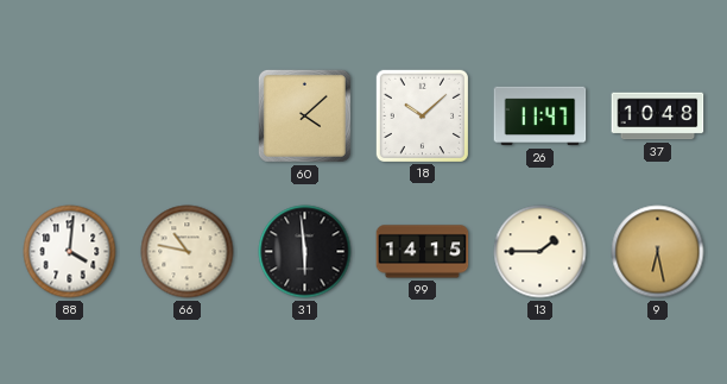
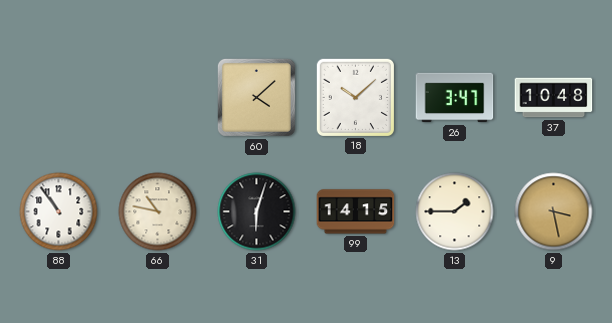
26: 11:47 -> 3:47 (455, 98)
88: 4:01 -> 10:54 (59, 212)
31: 5:59 -> 6:03 (257, 212)
9: 6:28 -> 3:28 (554, 212)
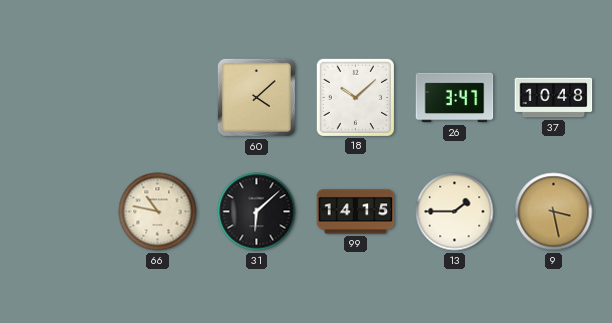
88: 10:54 -> none (59, 212)
31: 6:03 -> 6:08 (257, 212)
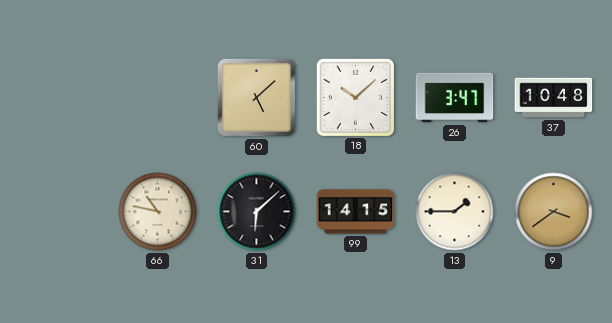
60: 4:08 -> 5:08 (256, 97)
9: 3:28 -> 3:39 (554, 212)
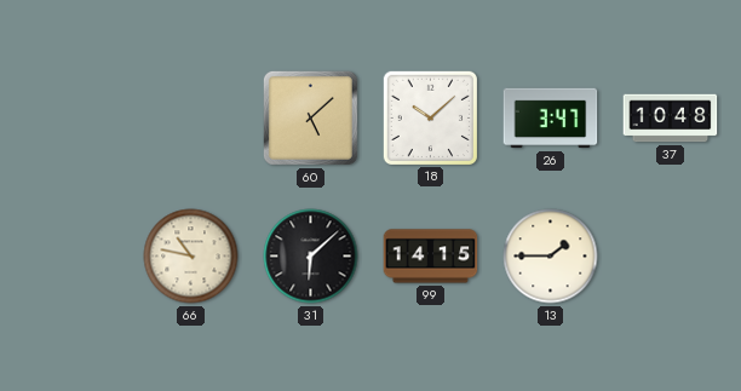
9: 3:39 -> none (554, 212)
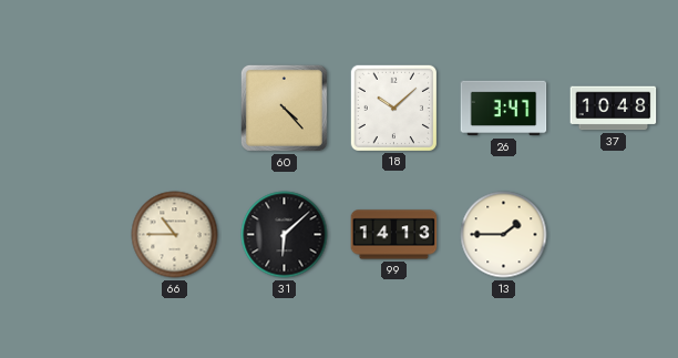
60: 5:08 -> 4:23 (284, 108)
66: 10:47 -> 10:45 (175, 235)
99: 14:15 -> 14:13 (394, 235)
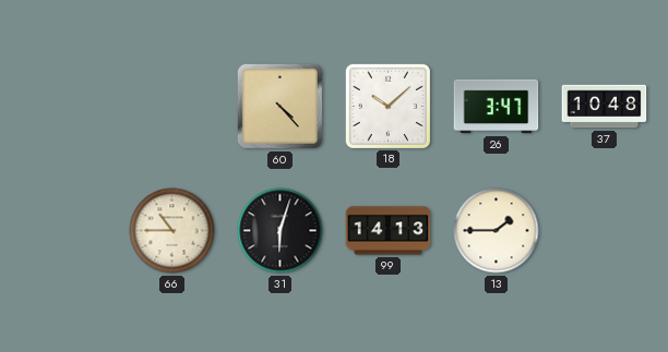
31: 6:08 -> 6:03 (281, 231)
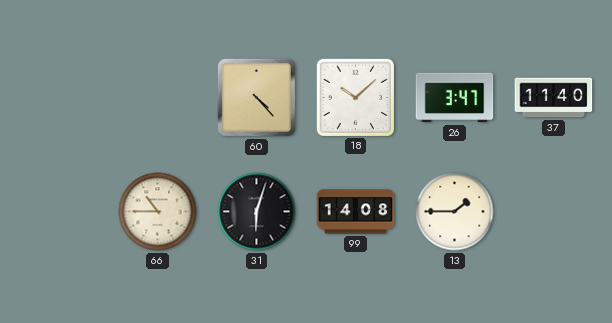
37: 10:48 -> 11:40 (554, 98)
99: 14:13 -> 14:08 (356, 212)
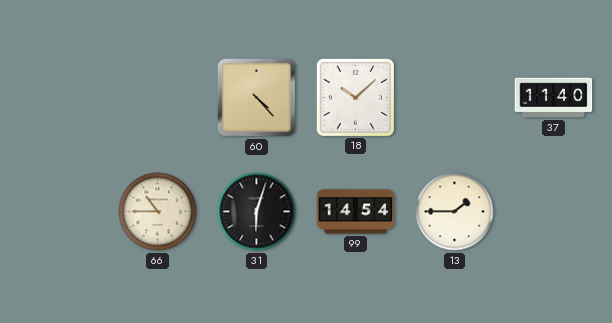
26: 3:47 -> none (455, 98)
99: 14:08 -> 14:54 (356, 212)
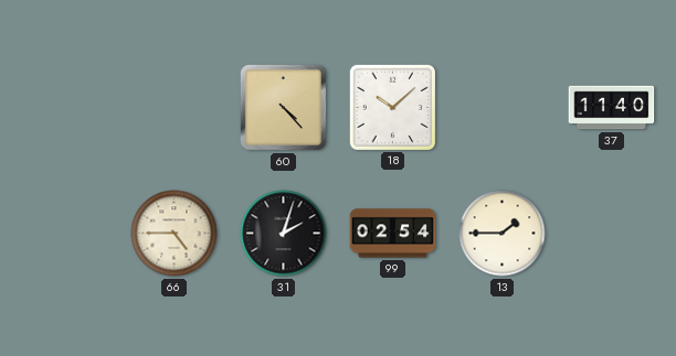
66: 10:45 -> 4:45 (175, 234)
31: 6:03 -> 2:03 (284, 234)
99: 14:54 -> 02:54 (393, 234)
